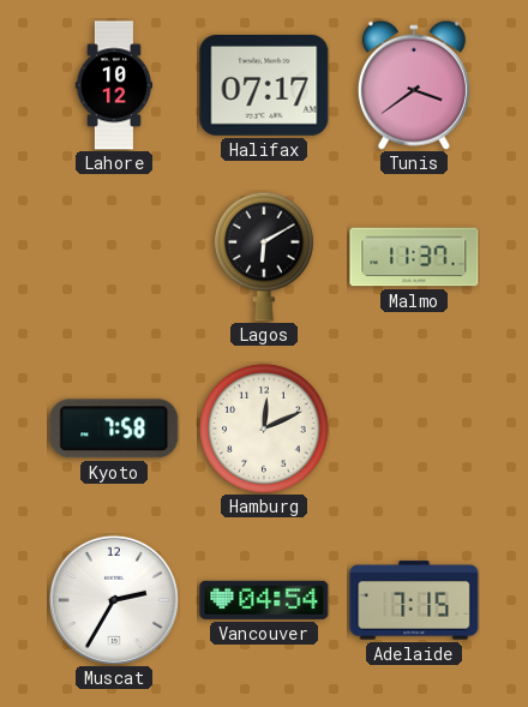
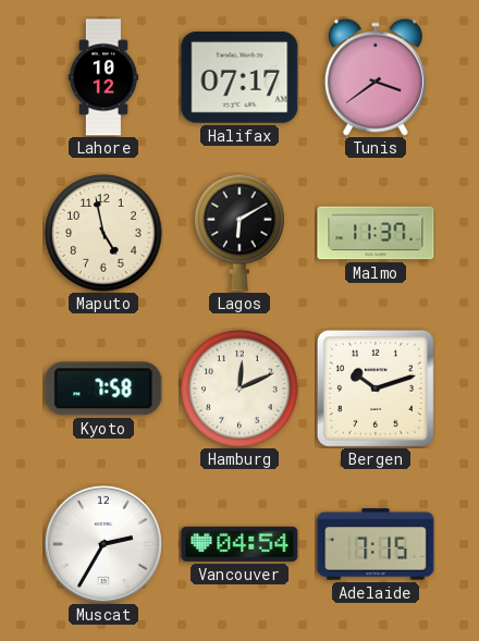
Maputo: none -> 4:58 (103, 233)
Bergen: none -> 10:12 (376, 389)
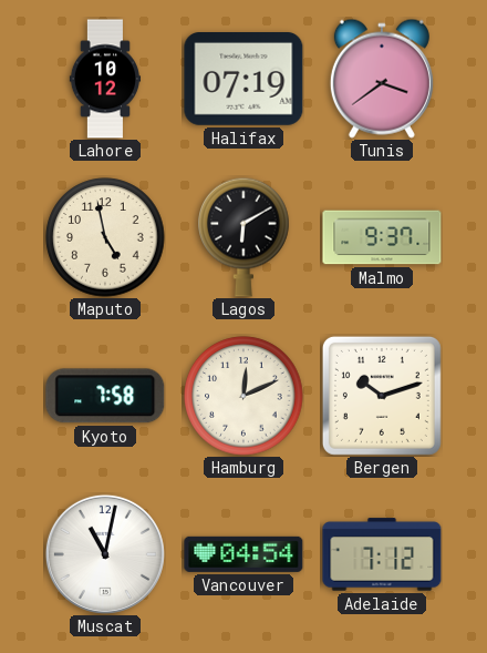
Halifax: 07:17 -> 07:19 (244, 80)
Malmo: 11:37 -> 9:37 (382, 237)
Muscat: 2:35 -> 11:02 (105, 554)
Adelaide: 7:15 -> 7:12 (382, 554)
